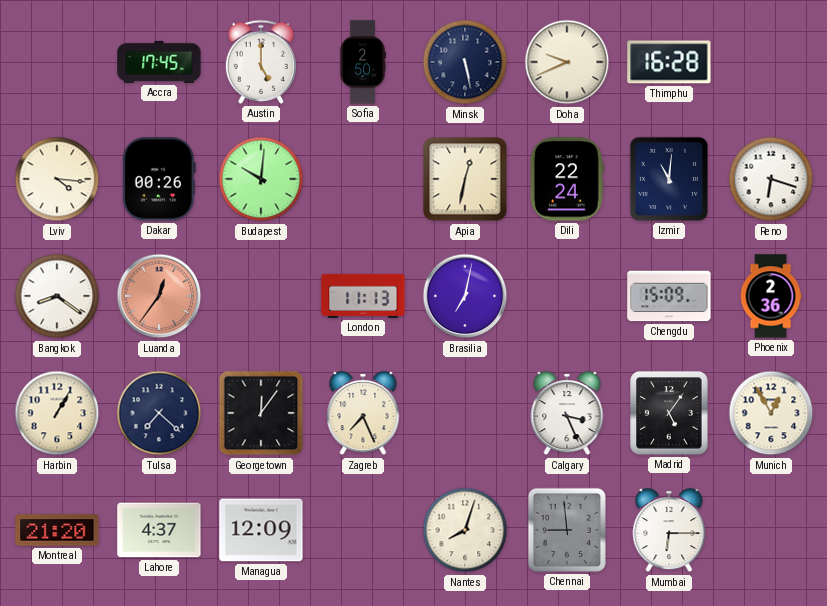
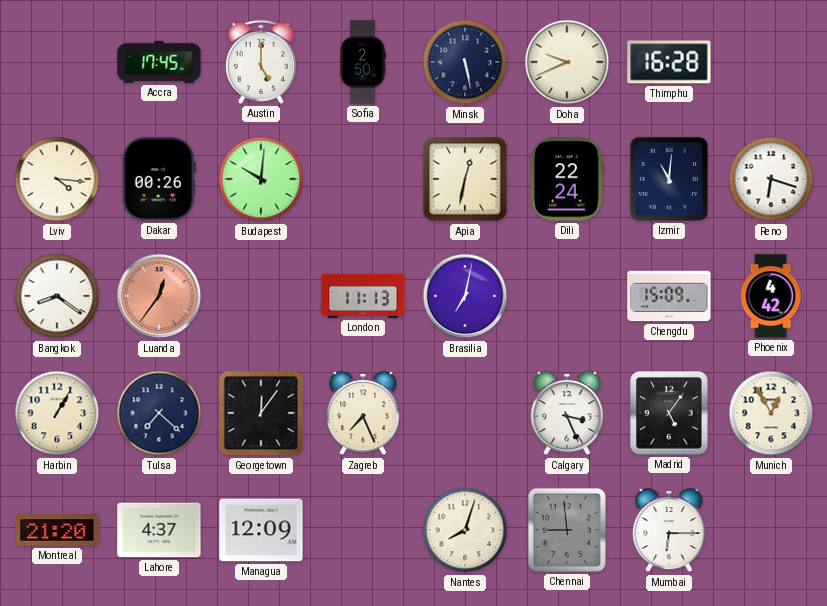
Phoenix: 2:36 -> 4:42 (771, 296)
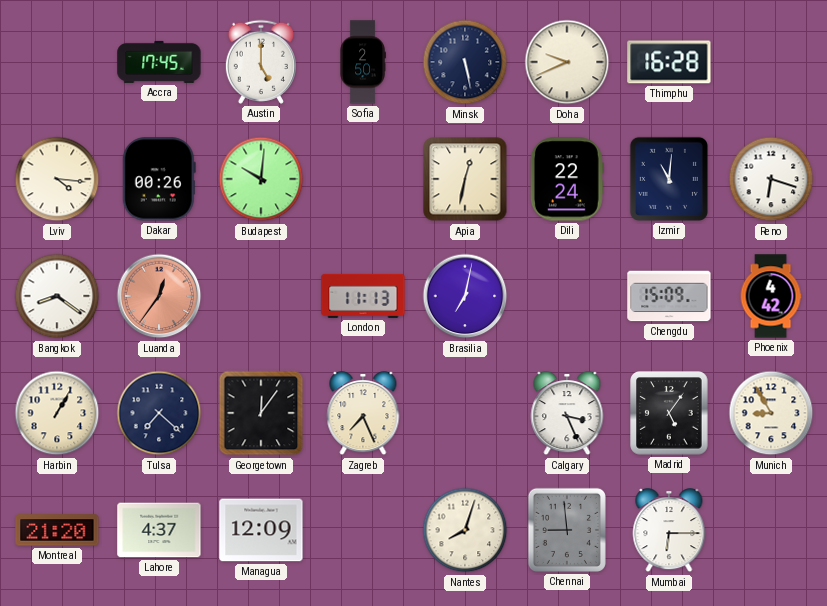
Munich: 12:55 -> 8:55 (771, 413)
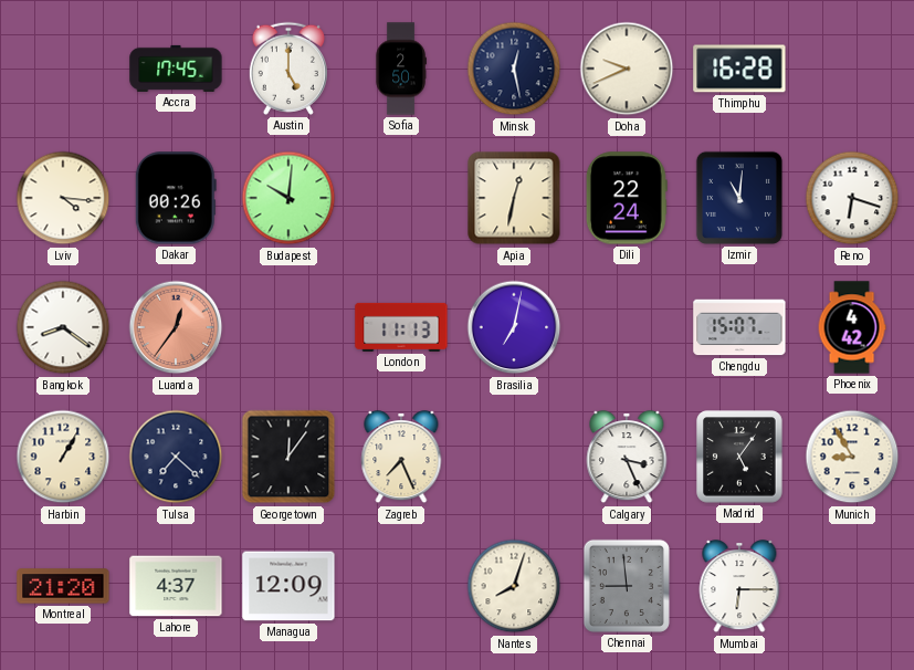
Minsk: 5:28 -> 12:28 (514, 69)
Chengdu: 15:09 -> 15:07 (739, 327)
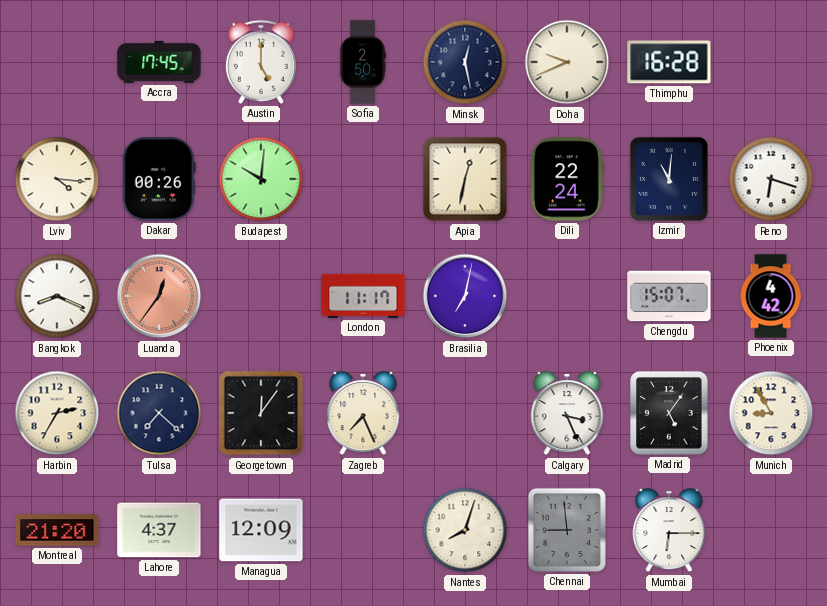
Bangkok: 8:21 -> 8:19 (57, 296)
London: 11:13 -> 11:17 (363, 296)
Harbin: 1:05 -> 2:35 (57, 413)
